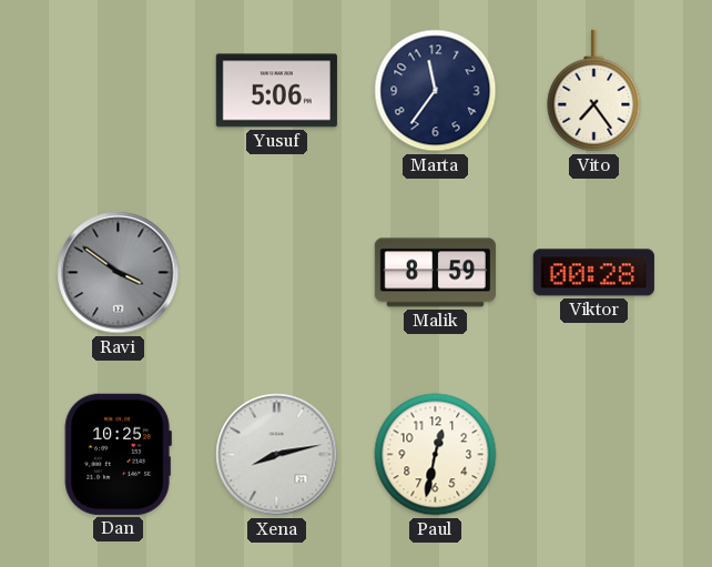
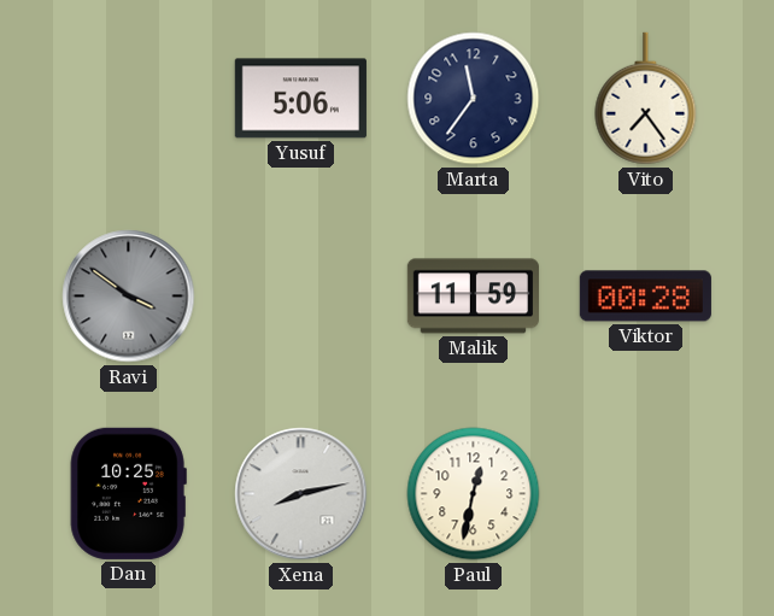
Malik: 8:59 -> 11:59 (473, 297)
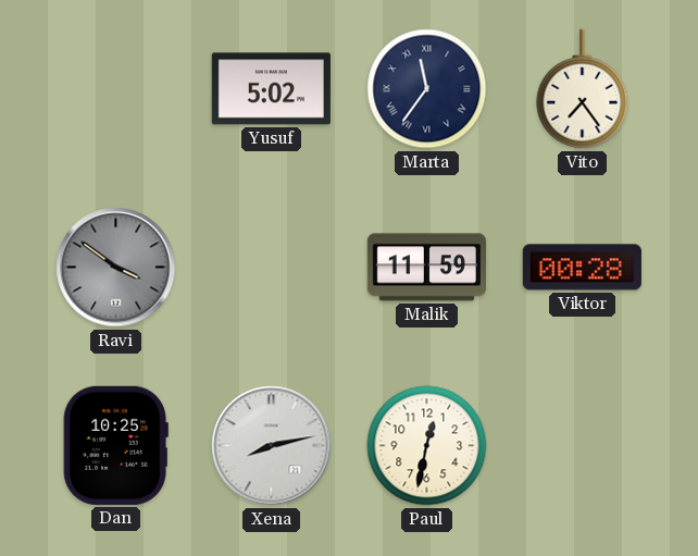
Yusuf: 5:06 -> 5:02 (271, 89)
Marta numerals: Arabic -> Roman (427, 89)
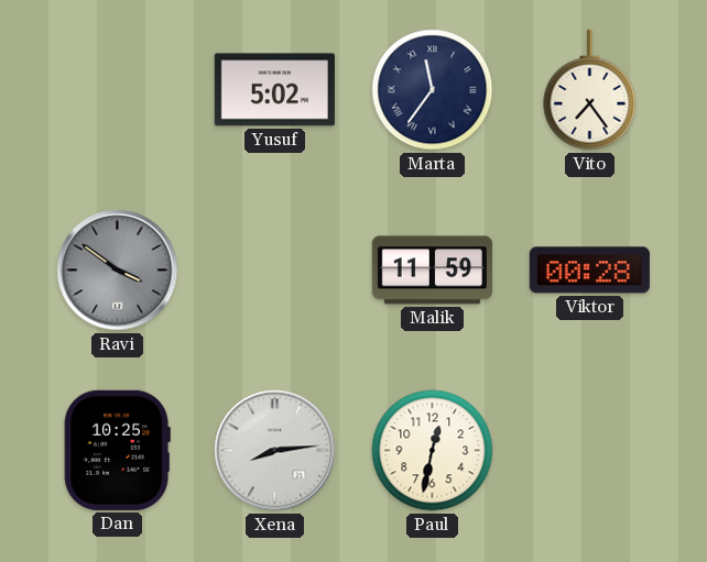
Xena: 8:13 -> 8:14 (275, 451)
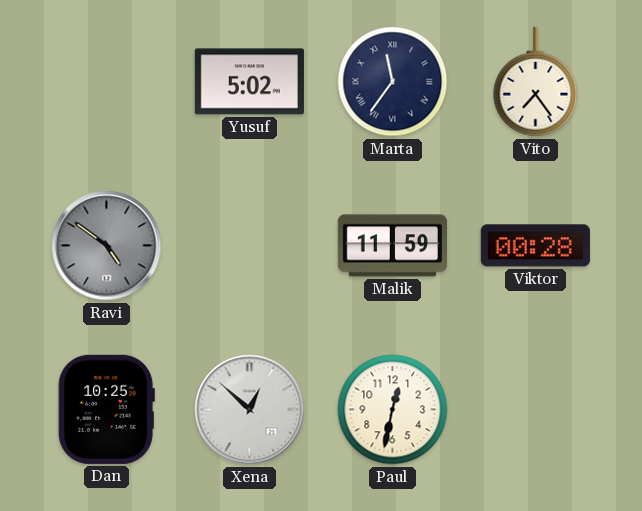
Ravi: 3:51 -> 4:51 (107, 246)
Xena: 8:14 -> 12:52 (250, 410)
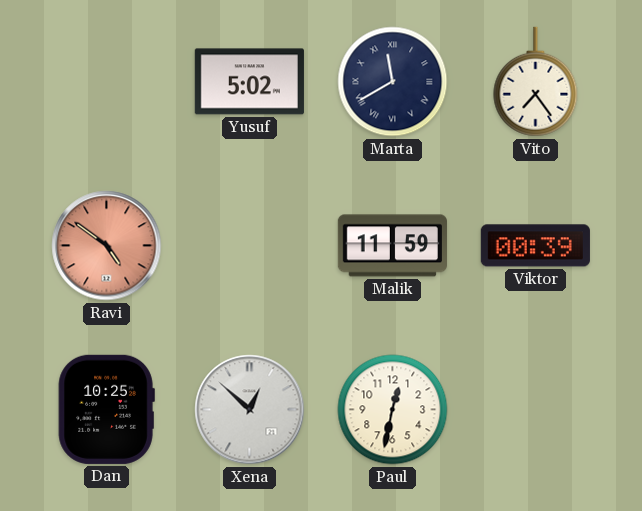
Marta: 11:36 -> 11:40 (393, 82)
Ravi dial: grey -> salmon (107, 246)
Viktor: 00:28 -> 00:39 (535, 246)
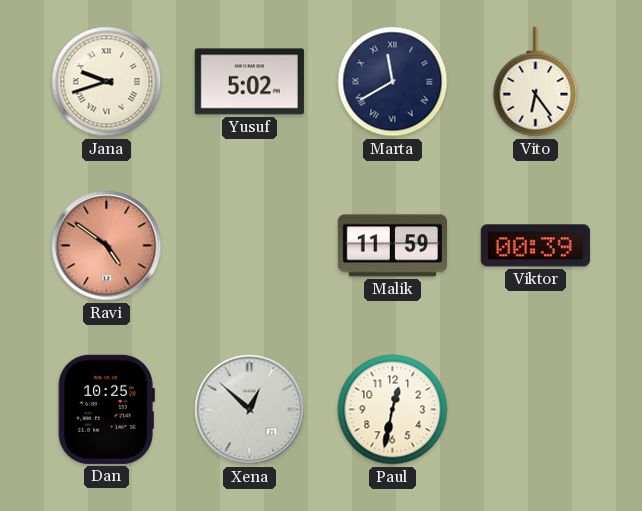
Jana: none -> 9:42 (107, 82)
Vito: 7:24 -> 6:24 (536, 82)
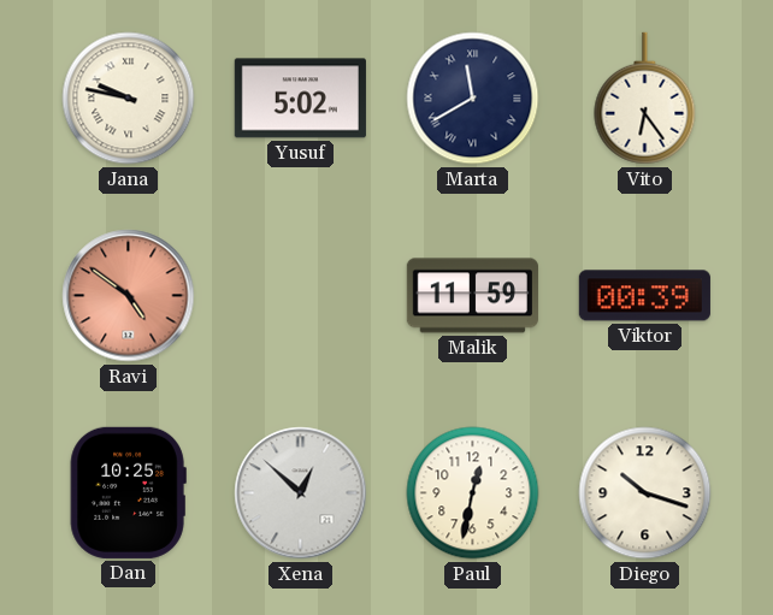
Jana: 9:42 -> 9:47 (129, 99)
Diego: none -> 10:18 (645, 493)
